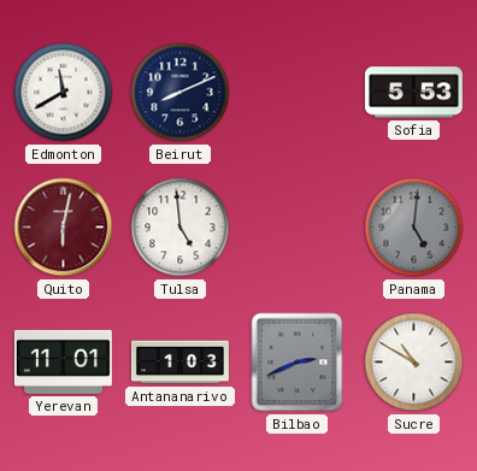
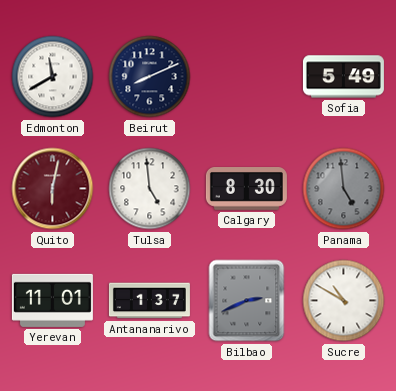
Sofia: 5:53 -> 5:49 (343, 77)
Calgary: none -> 8:30 (246, 189)
Panama: 5:01 -> 4:59 (344, 189)
Antananarivo: 1:03 -> 1:37 (149, 301)
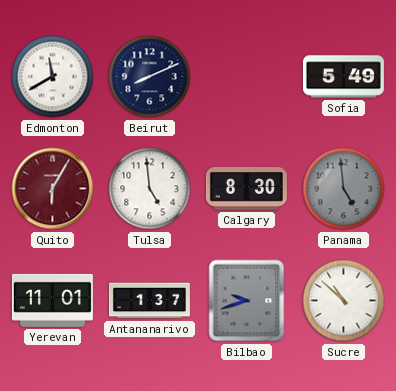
Quito: 6:02 -> 6:05 (53, 189)
Bilbao: 2:41 -> 9:42 (247, 301)
Sucre: 10:50 -> 10:52 (344, 301)
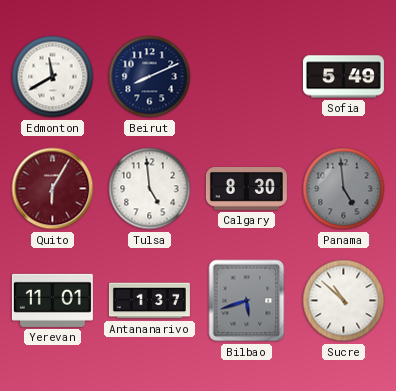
Bilbao: 9:42 -> 5:42 (247, 301)
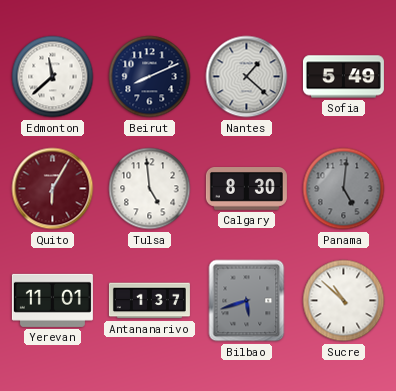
Edmonton: 11:40 -> 11:38 (53, 77)
Nantes: none -> 1:22 (247, 77)
Panama: 4:59 -> 5:01 (344, 189)
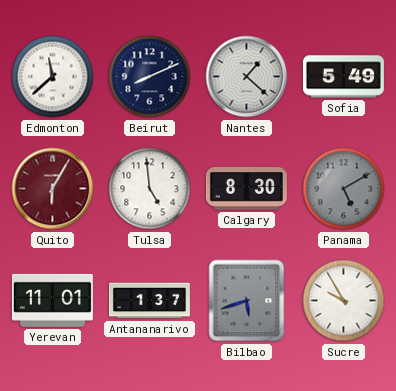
Panama: 5:01 -> 5:10 (344, 189)
Sucre: 10:52 -> 9:55 (344, 301)
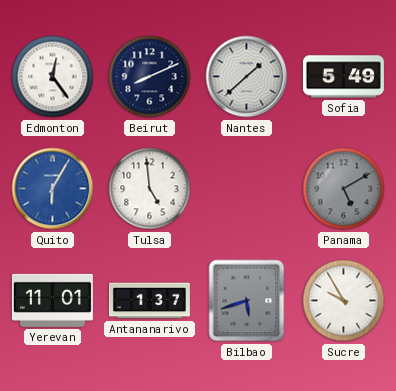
Edmonton: 11:38 -> 12:24 (53, 77)
Nantes: 1:22 -> 1:38 (247, 77)
Quito dial: burgundy -> blue (53, 189)
Calgary: 8:30 -> none (246, 189)
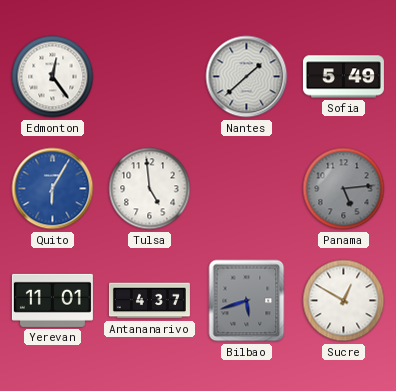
Beirut: 8:11 -> none (150, 77)
Panama: 5:10 -> 5:14 (344, 189)
Antananarivo: 1:37 -> 4:37 (149, 301)
Sucre: 9:55 -> 12:50 (344, 301)
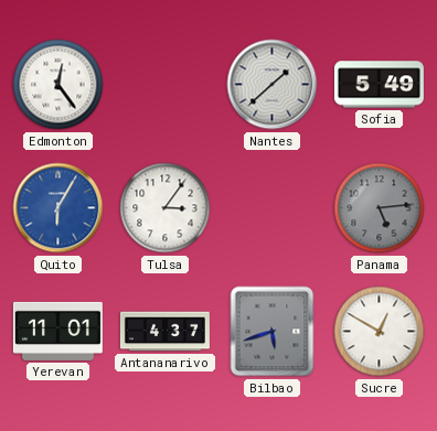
Tulsa: 4:59 -> 3:06 (166, 208)
